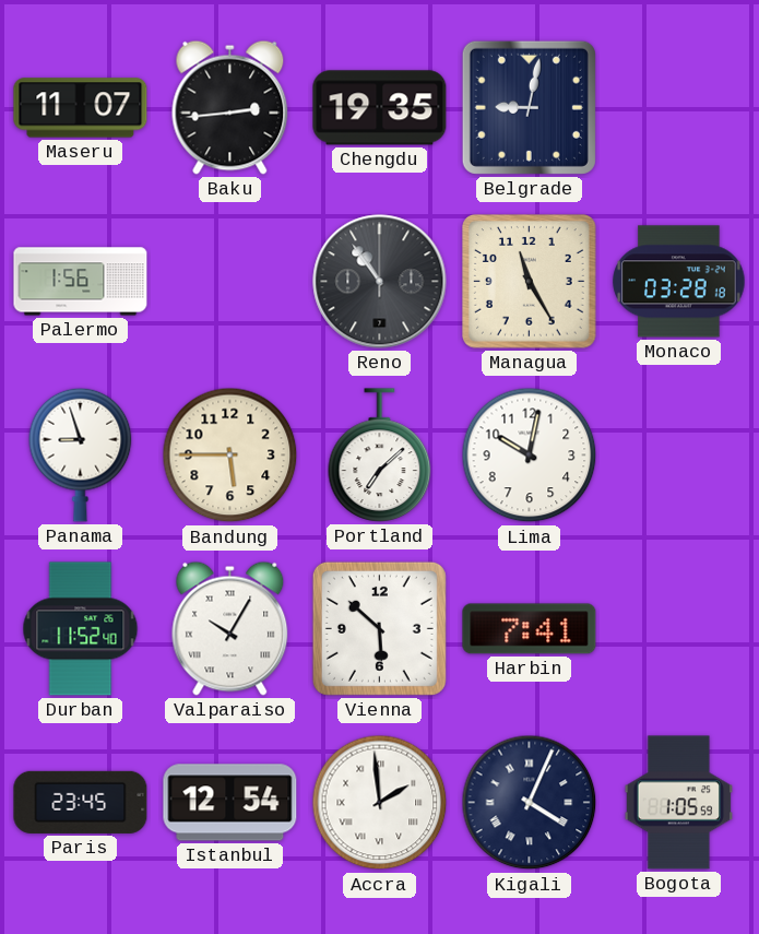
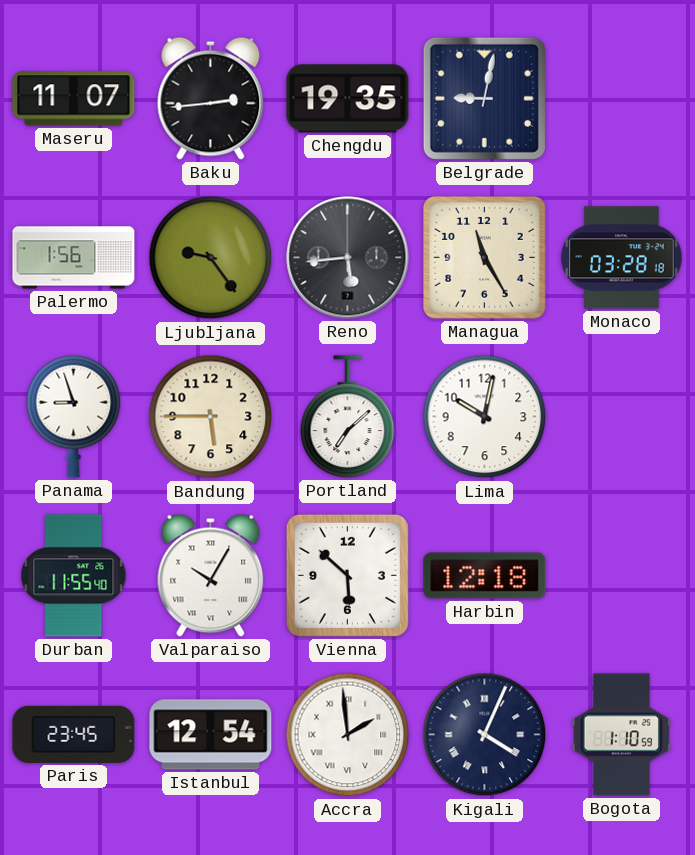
Ljubljana: none -> 9:24 (211, 258)
Reno: 10:54 -> 5:44 (348, 258)
Durban: 11:52 -> 11:55 (74, 576)
Harbin: 7:41 -> 12:18 (485, 576)
Bogota: 1:05 -> 1:10 (622, 735)
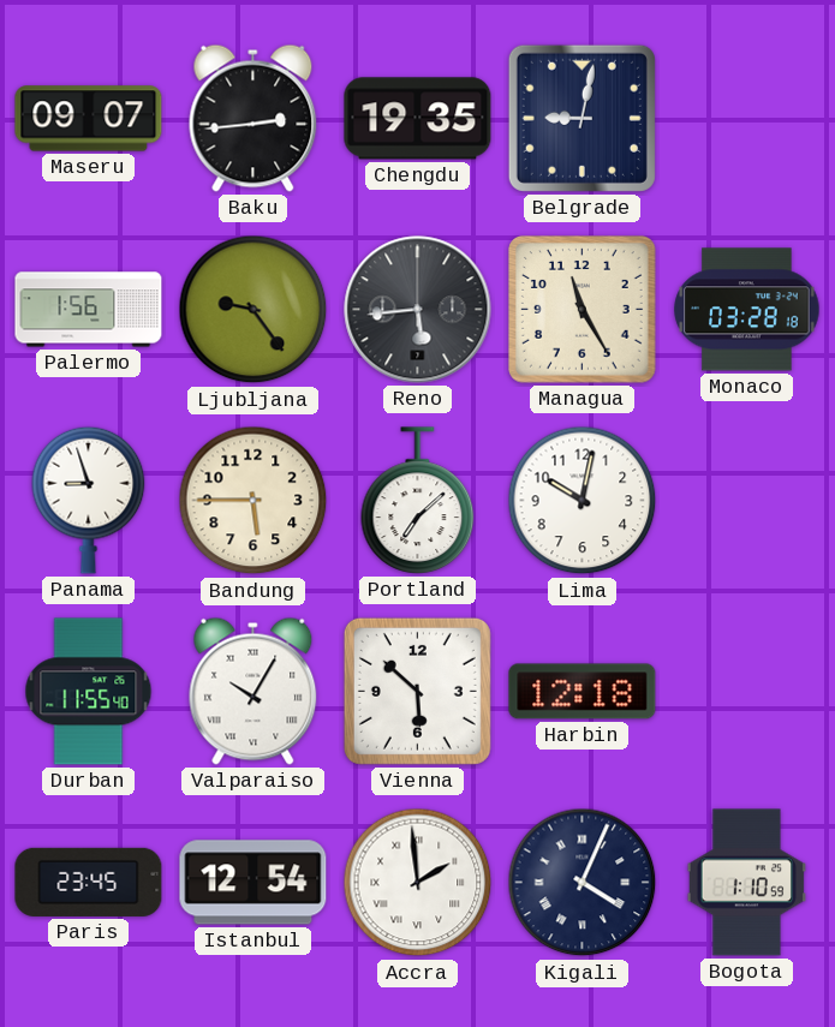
Maseru: 11:07 -> 09:07 (89, 119)
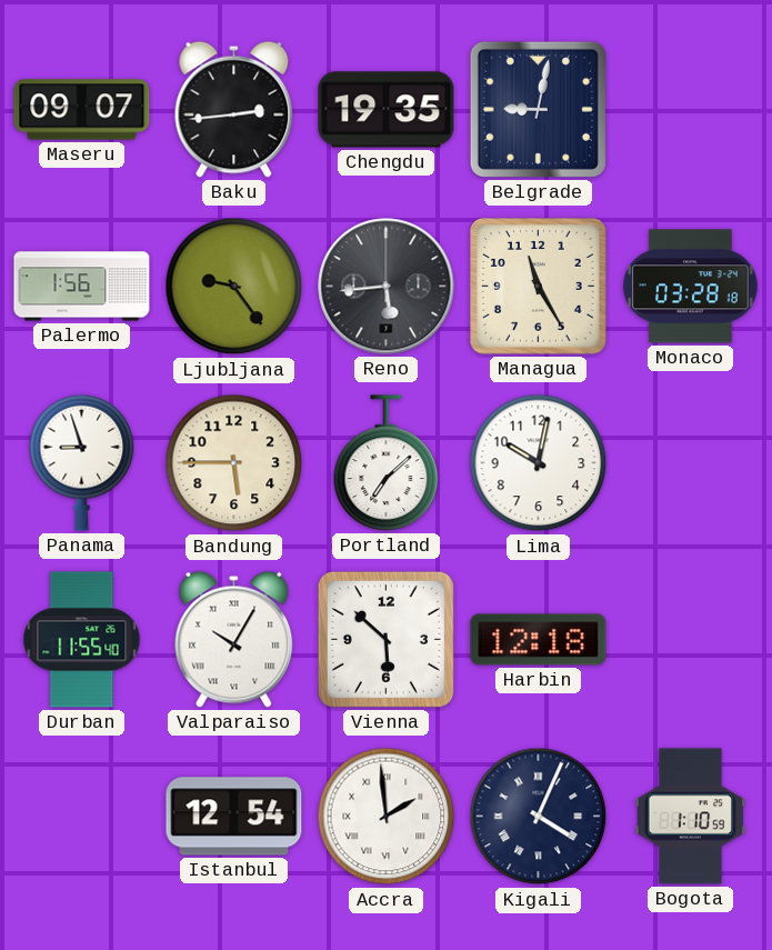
Paris: 23:45 -> none (89, 882)
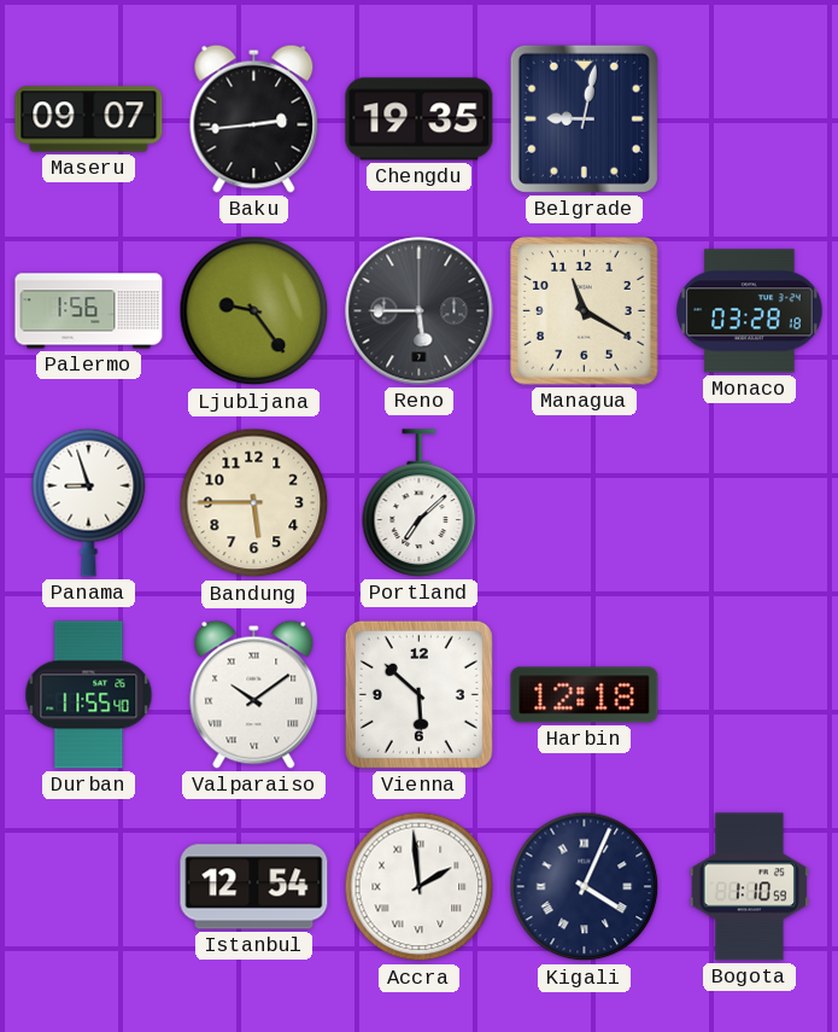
Reno: 5:44 -> 5:45 (420, 311)
Managua: 11:25 -> 11:20 (585, 311)
Lima: 10:02 -> none (539, 463)
Valparaiso: 10:05 -> 10:09 (254, 694)
